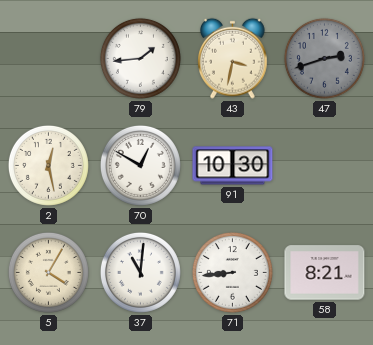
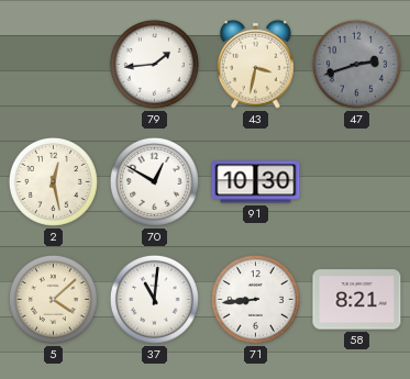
5: 4:05 -> 4:08 (53, 299)
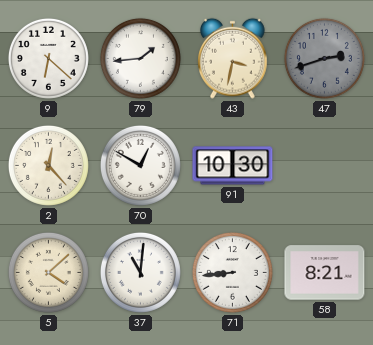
9: none -> 6:22 (48, 58)
2: 12:28 -> 12:23 (48, 165)
